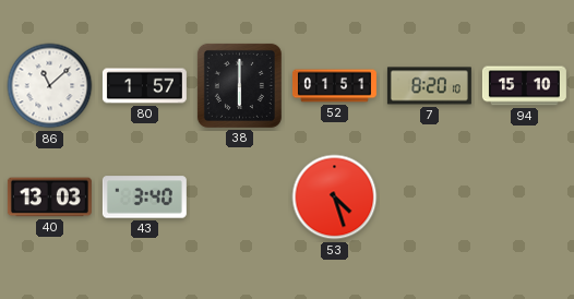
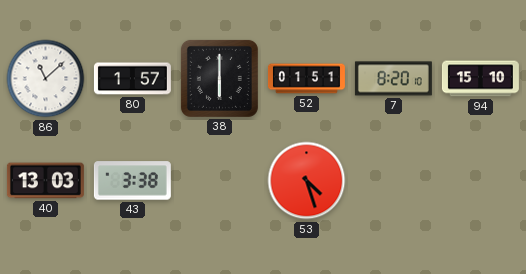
43: 3:40 -> 3:38 (132, 181)
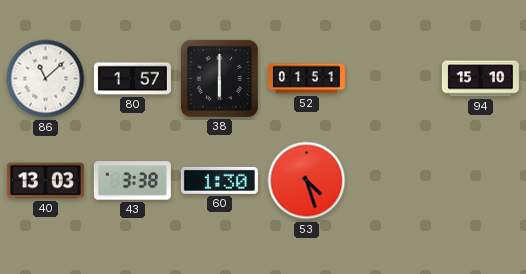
7: 8:20 -> none (393, 79)
60: none -> 1:30 (219, 180)
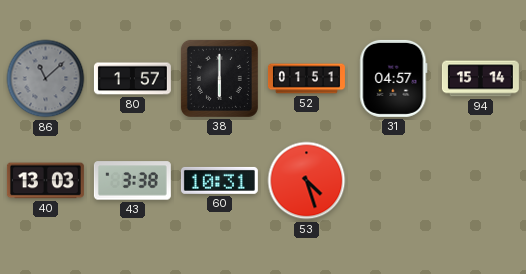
86 dial: white -> grey (46, 79)
31: none -> 04:57 (394, 78)
94: 15:10 -> 15:14 (480, 79)
60: 1:30 -> 10:31 (219, 180)
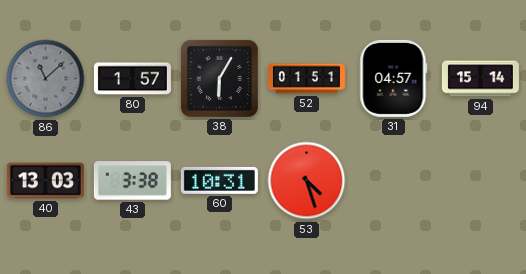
38: 6:00 -> 6:05 (219, 78)
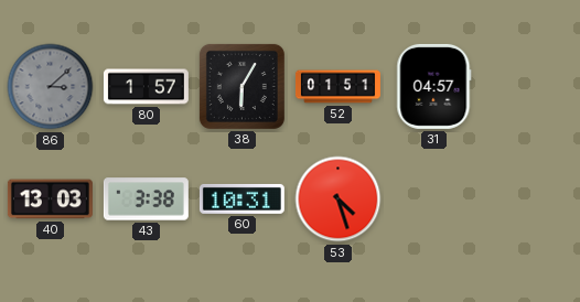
86: 11:08 -> 3:08 (51, 87)
94: 15:14 -> none (480, 79)
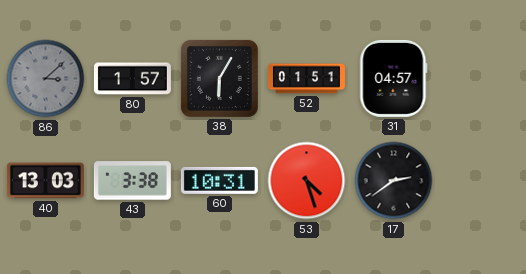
17: none -> 2:39 (394, 181)
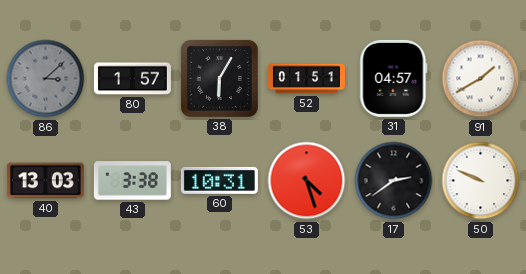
91: none -> 1:40 (481, 79)
50: none -> 9:49 (481, 181)
